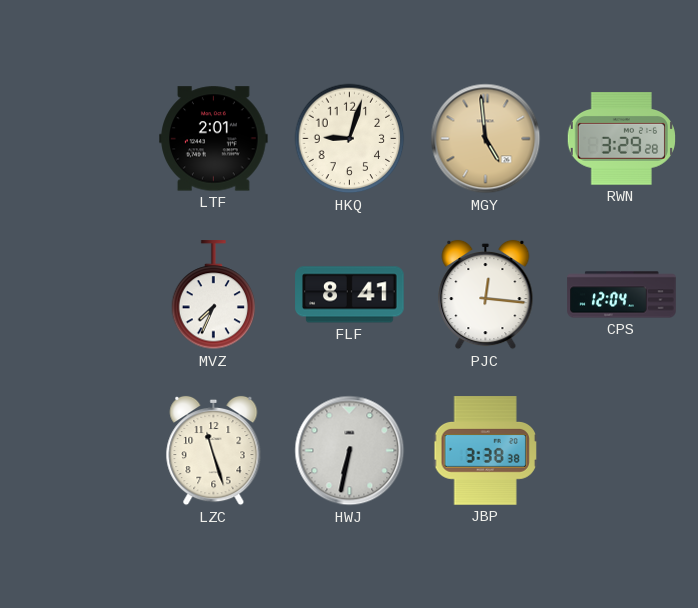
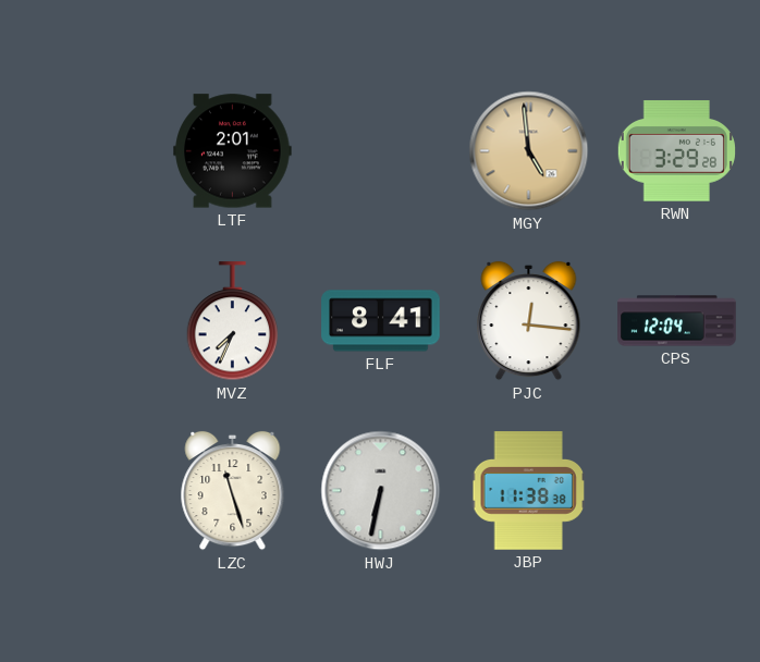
HKQ: 9:03 -> none (350, 139)
JBP: 3:38 -> 11:38 (528, 491)
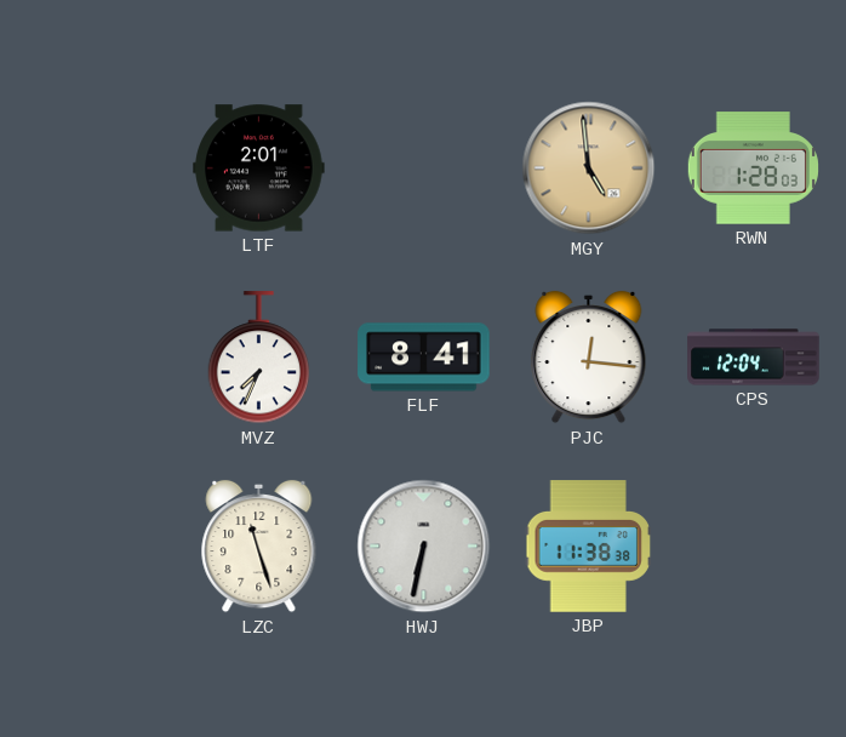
RWN: 3:29 -> 1:28 (753, 168)
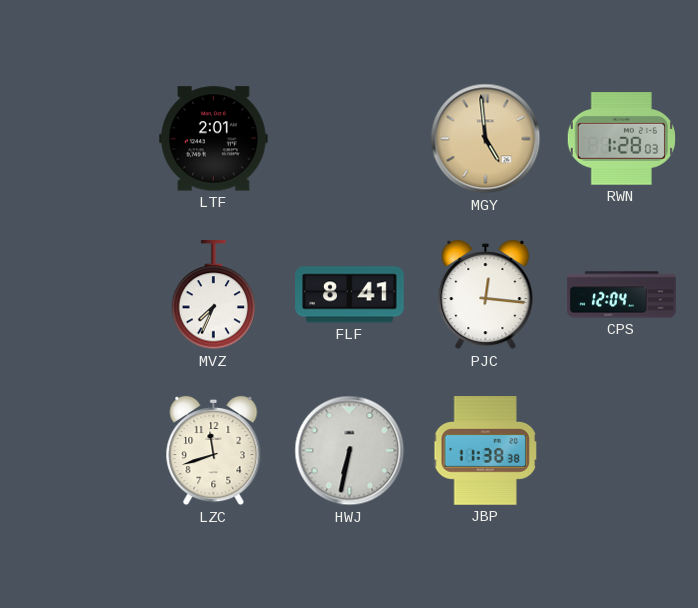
LZC: 11:27 -> 11:42 (214, 451)
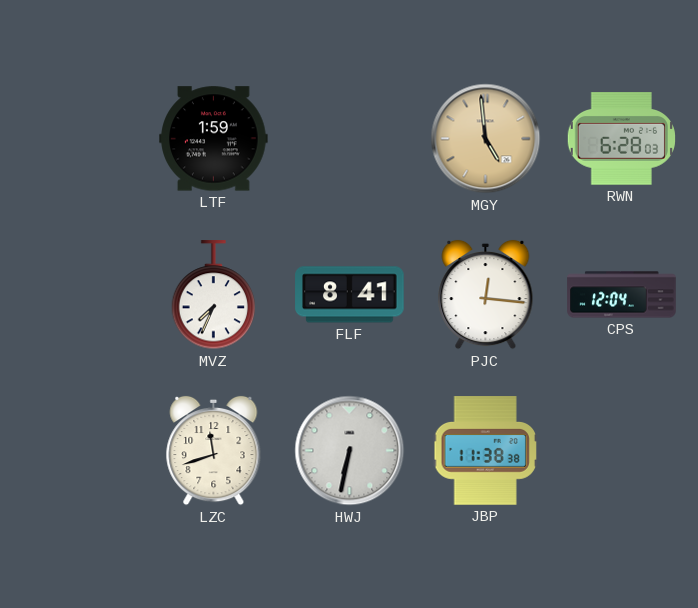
LTF: 2:01 -> 1:59 (214, 139)
RWN: 1:28 -> 6:28 (621, 139)
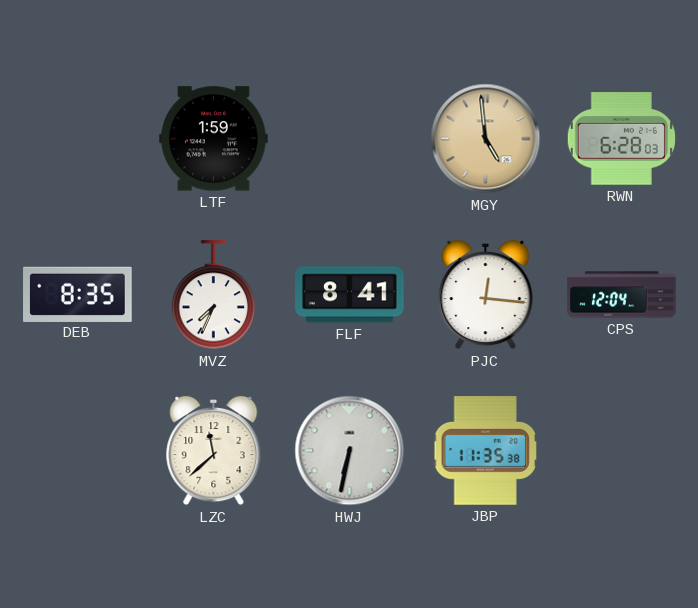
DEB: none -> 8:35 (78, 294)
LZC: 11:42 -> 11:38 (214, 451)
JBP: 11:38 -> 11:35 (485, 451)
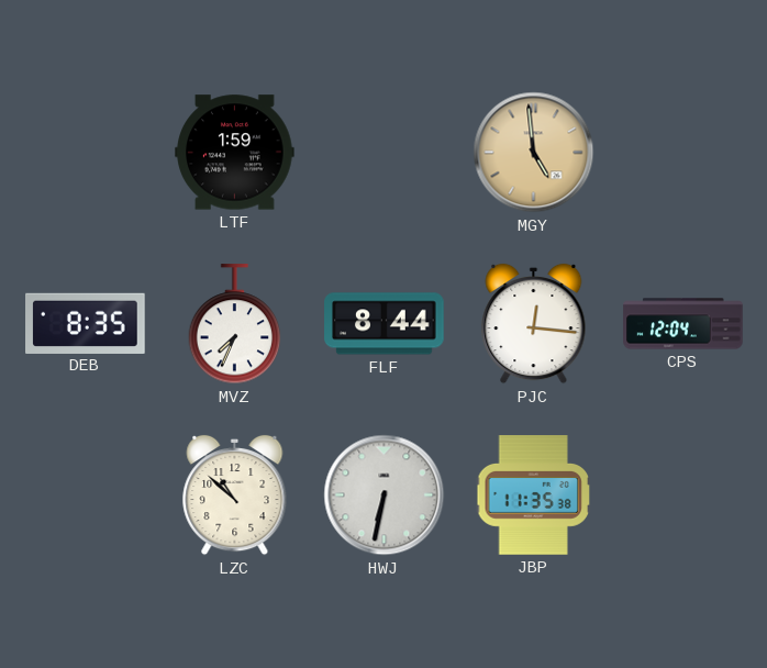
RWN: 6:28 -> none (621, 139)
FLF: 8:41 -> 8:44 (385, 324)
LZC: 11:38 -> 10:52 (235, 496)
